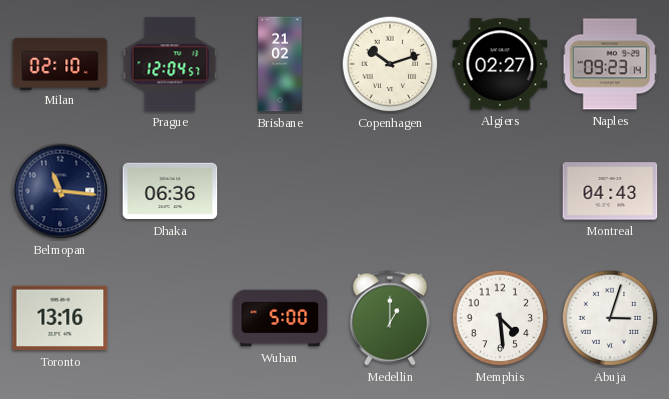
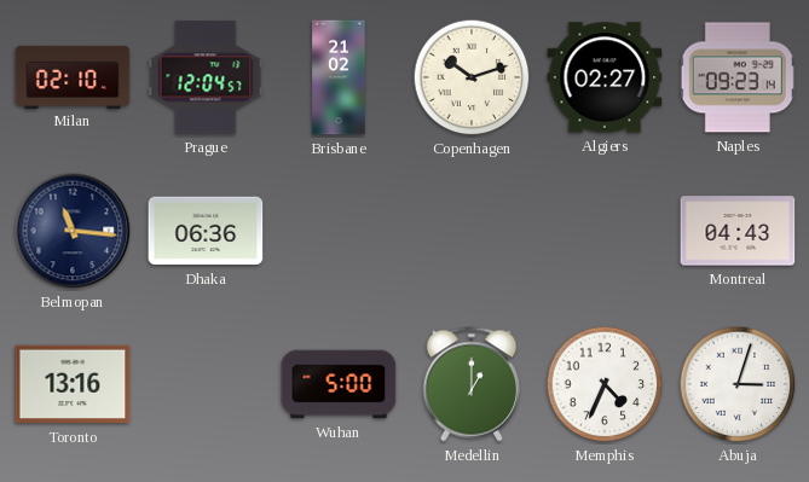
Memphis: 4:29 -> 4:34 (605, 384)
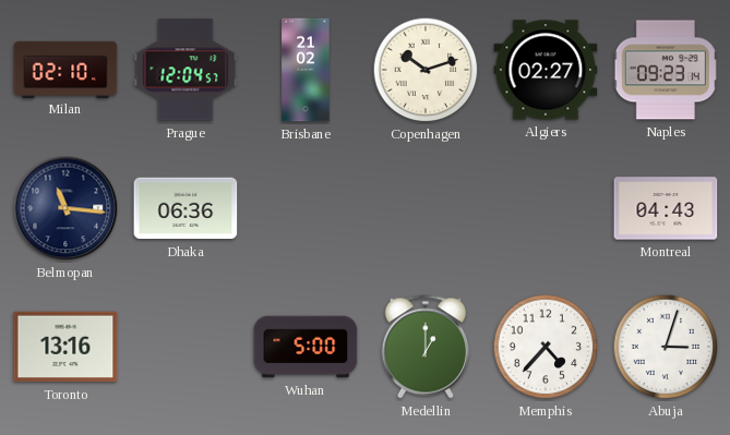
Memphis: 4:34 -> 4:37 (546, 347)
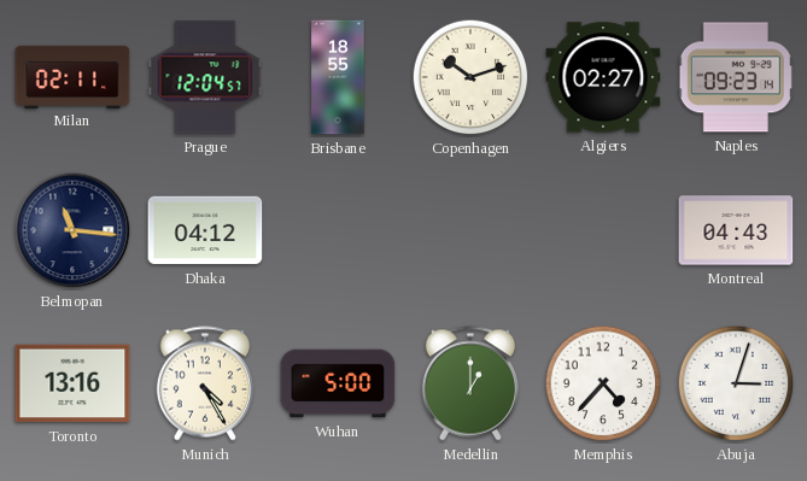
Milan: 02:10 -> 02:11 (72, 76)
Brisbane: 21:02 -> 18:55 (338, 77)
Dhaka: 06:36 -> 04:12 (205, 230)
Munich: none -> 4:25 (205, 383)
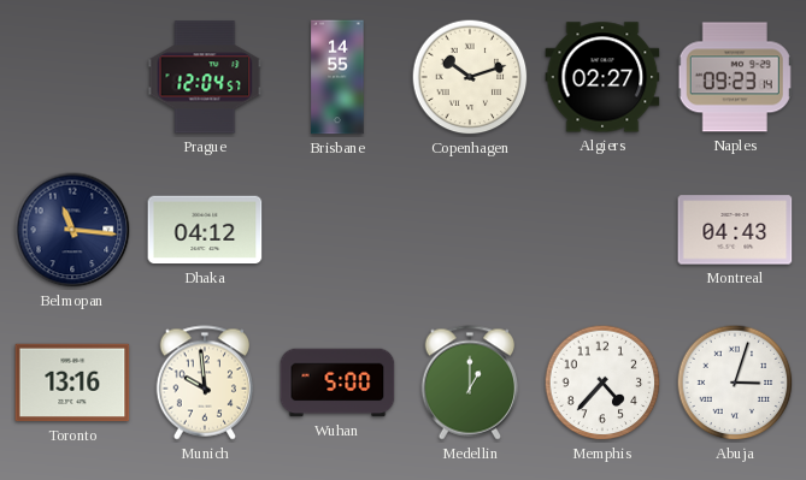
Milan: 02:11 -> none (72, 76)
Brisbane: 18:55 -> 14:55 (337, 77)
Munich: 4:25 -> 9:59 (205, 383)
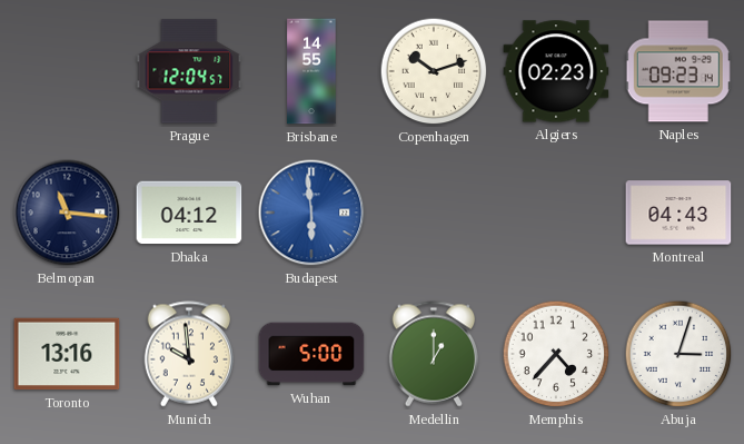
Algiers: 02:27 -> 02:23 (556, 71)
Budapest: none -> 5:59 (311, 213)
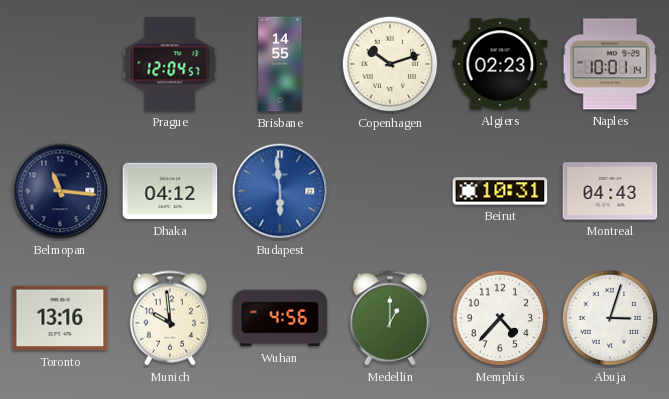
Naples: 09:23 -> 10:01 (610, 64)
Beirut: none -> 10:31 (500, 191)
Wuhan: 5:00 -> 4:56 (280, 318)
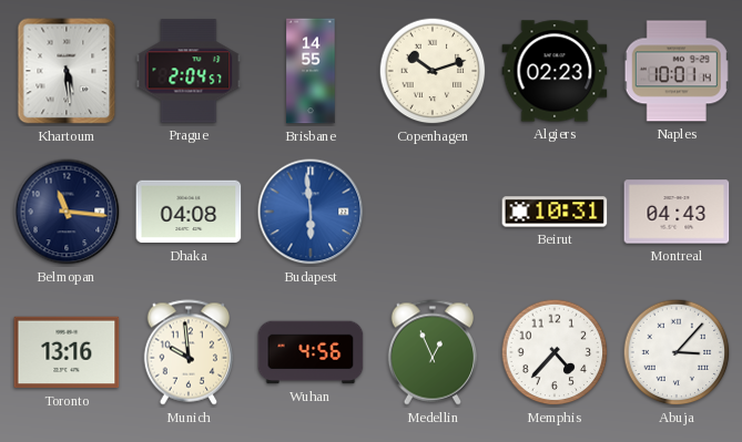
Khartoum: none -> 5:29 (67, 71)
Prague: 12:04 -> 2:04 (189, 71)
Dhaka: 04:12 -> 04:08 (189, 212)
Medellin: 1:00 -> 12:56 (433, 352)
Abuja: 3:03 -> 3:07 (677, 352)
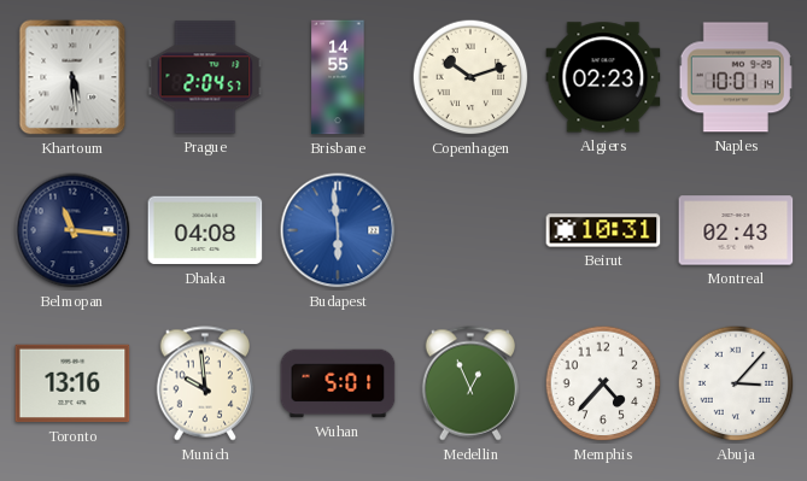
Montreal: 04:43 -> 02:43 (736, 230)
Wuhan: 4:56 -> 5:01 (338, 383)
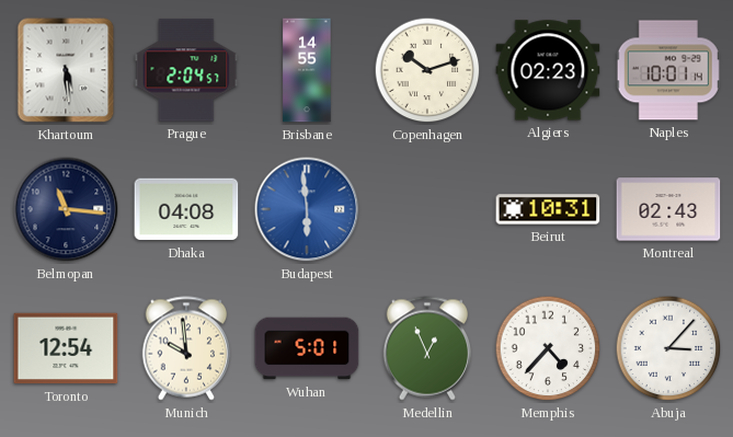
Toronto: 13:16 -> 12:54 (66, 348)
